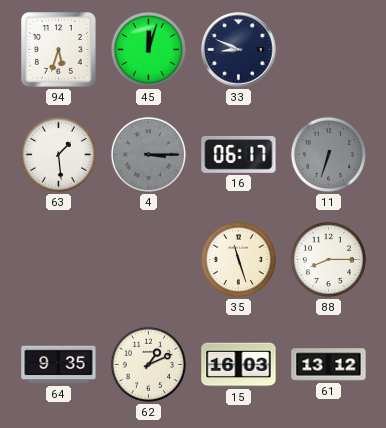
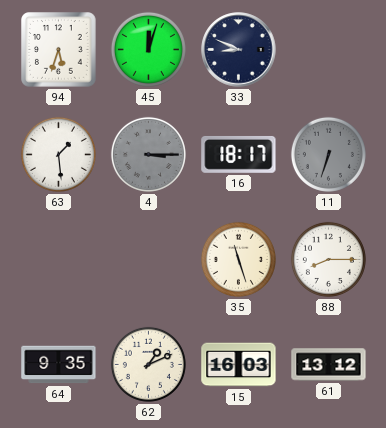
16: 06:17 -> 18:17 (239, 154)
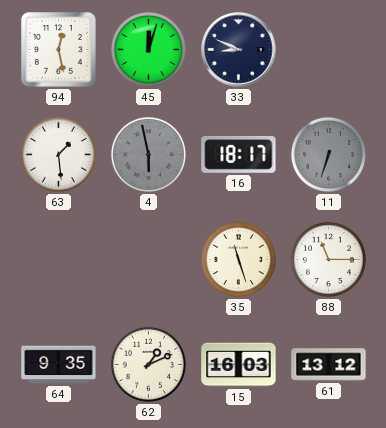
94: 5:33 -> 12:28 (59, 50)
4: 3:15 -> 5:58 (148, 154)
88: 8:15 -> 11:15 (328, 259)
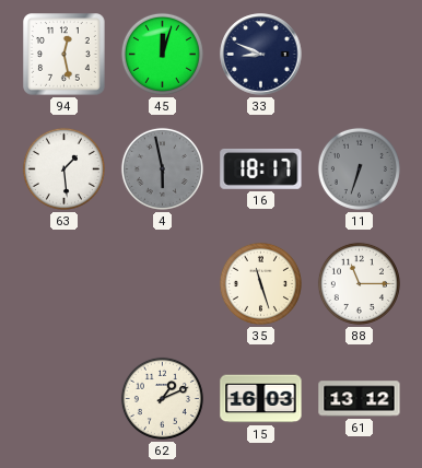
64: 9:35 -> none (59, 365)
